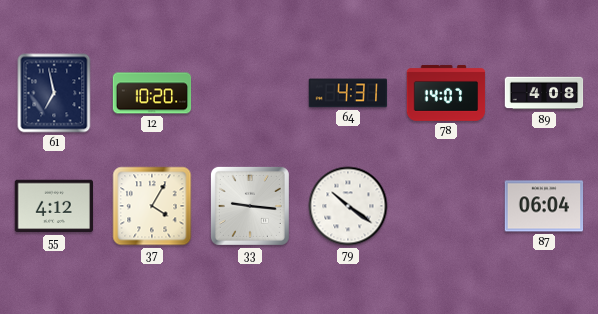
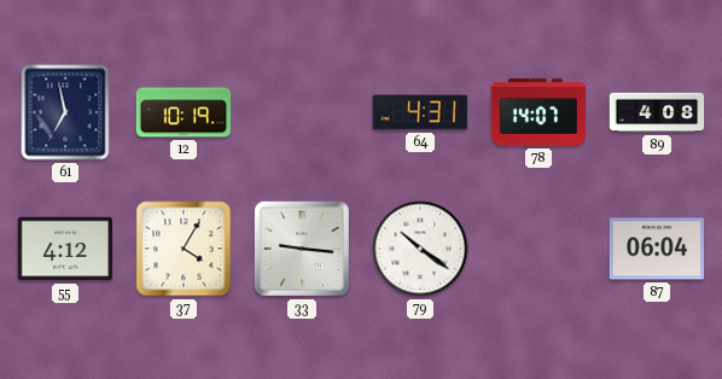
12: 10:20 -> 10:19 (184, 112)
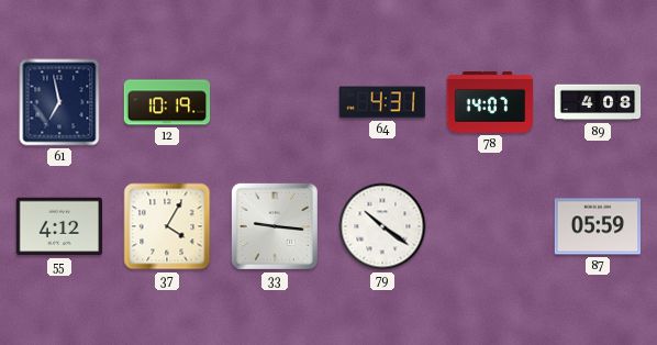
87: 06:04 -> 05:59 (598, 226)
